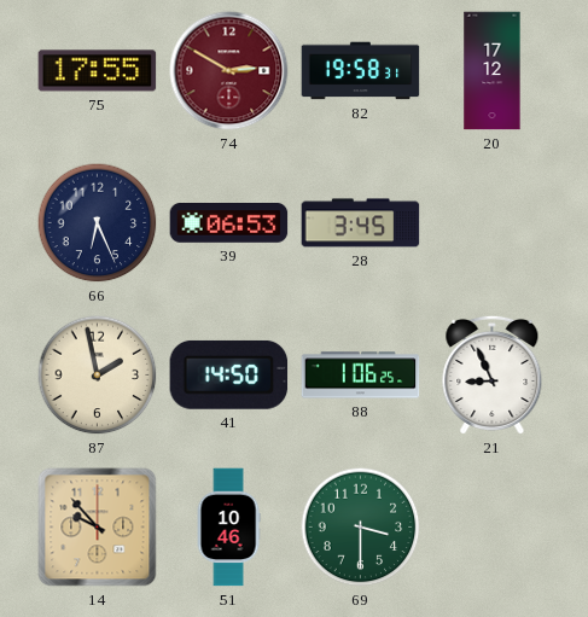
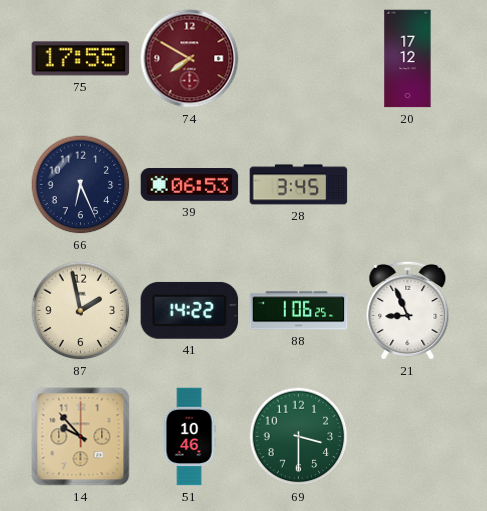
74: 2:50 -> 7:50 (190, 59)
82: 19:58 -> none (361, 71)
41: 14:50 -> 14:22 (190, 310)
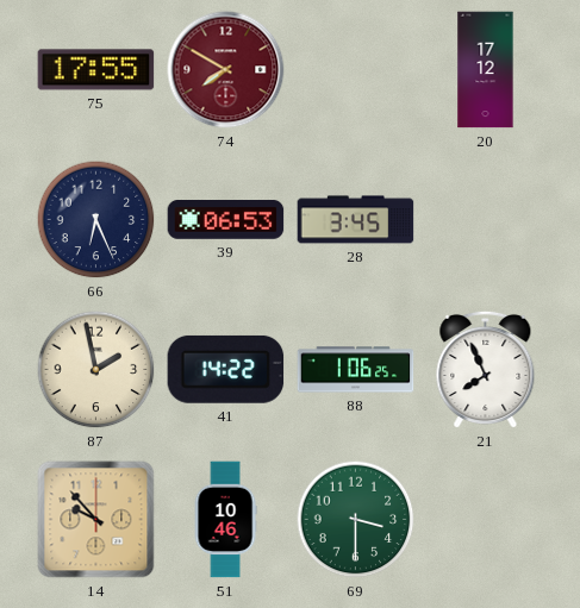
21: 8:56 -> 7:56 (486, 369)
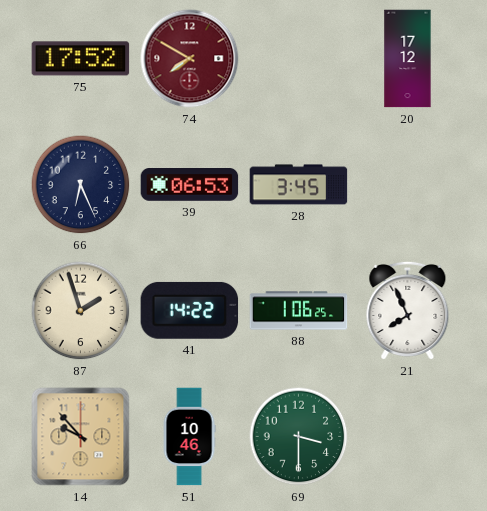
75: 17:55 -> 17:52 (81, 59)
87: 1:58 -> 1:57 (81, 311)
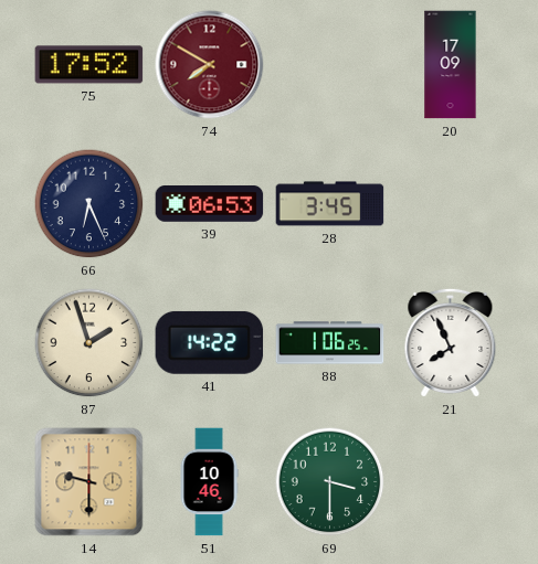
20: 17:12 -> 17:09 (451, 65)
14: 9:53 -> 9:30 (89, 482)
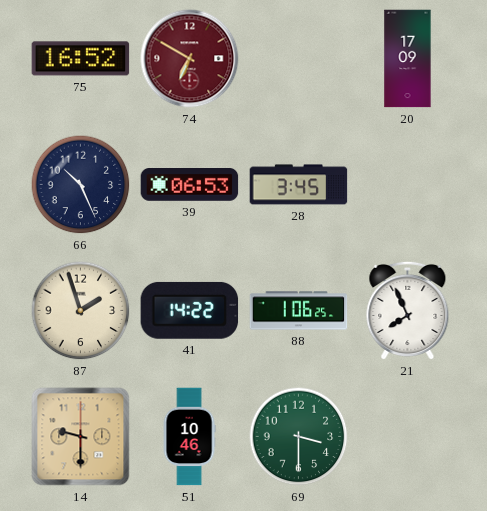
75: 17:52 -> 16:52 (81, 59)
74: 7:50 -> 6:50 (190, 59)
66: 6:26 -> 10:26 (81, 185)
